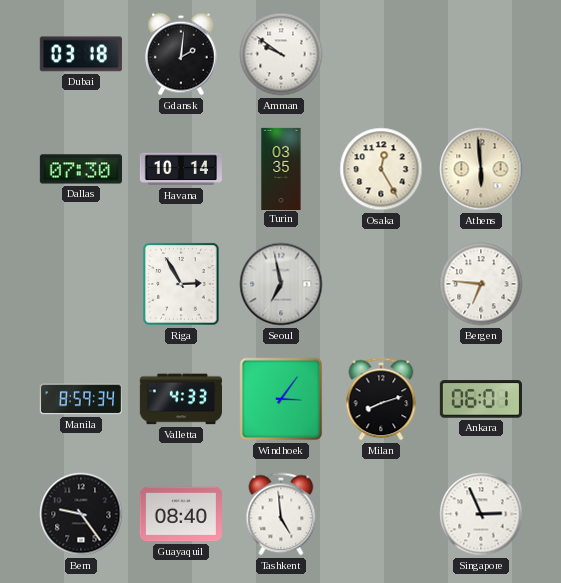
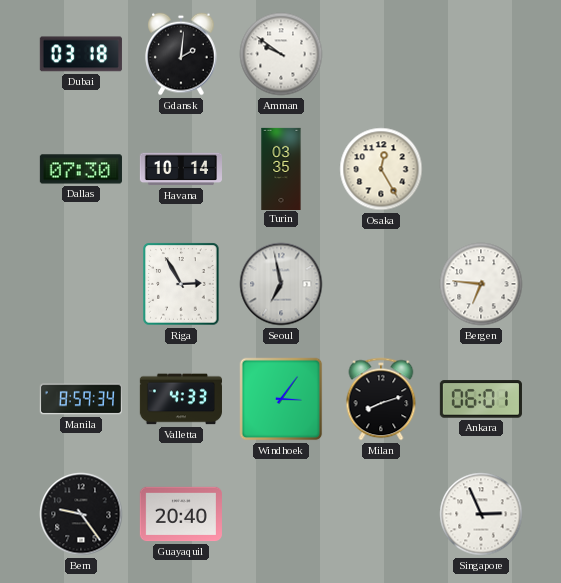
Athens: 5:59 -> none (481, 169)
Guayaquil: 08:40 -> 20:40 (181, 514)
Tashkent: 4:59 -> none (281, 514)
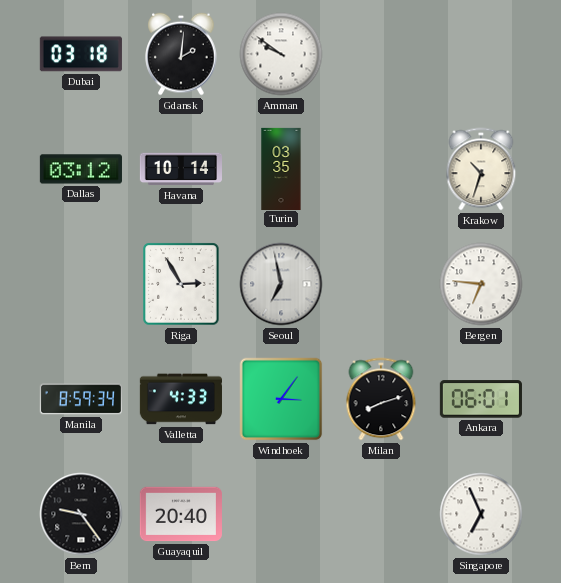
Dallas: 07:30 -> 03:12 (81, 169)
Osaka: 12:25 -> none (381, 169)
Krakow: none -> 10:33 (481, 169)
Singapore: 2:56 -> 6:56 (481, 514)
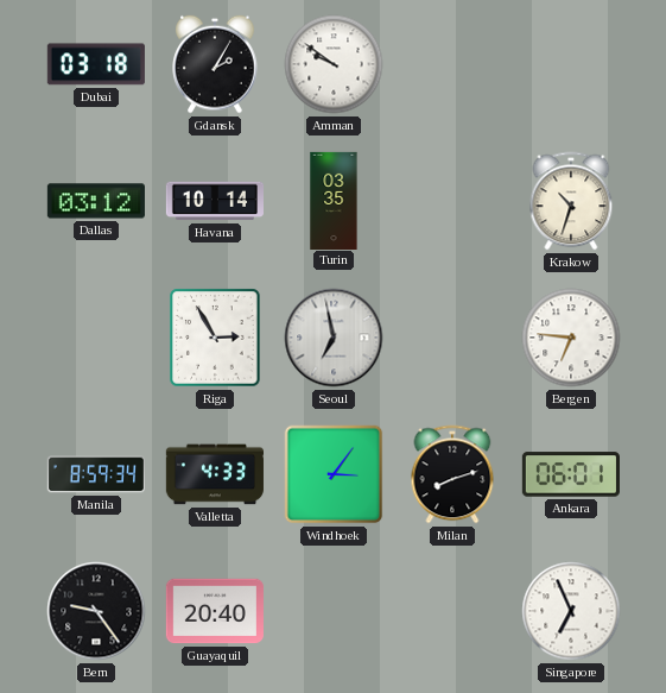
Gdansk: 2:01 -> 2:05 (215, 64)
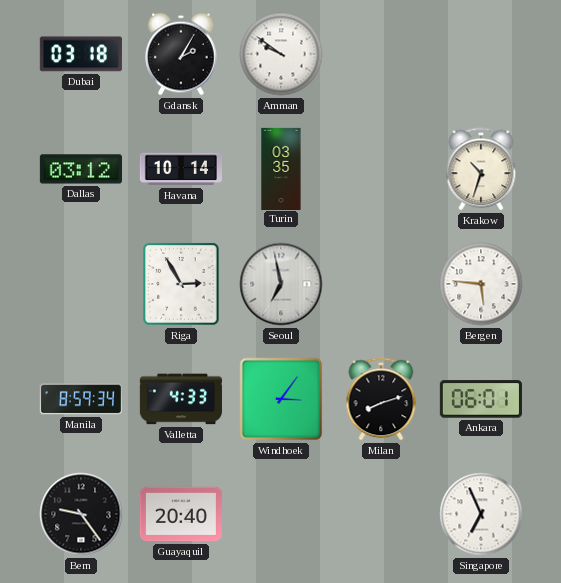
Bergen: 6:46 -> 5:46 (481, 284)
